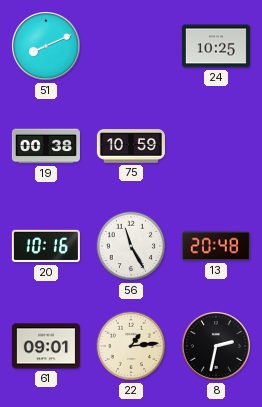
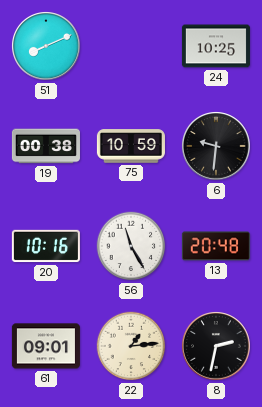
6: none -> 9:31 (217, 147)
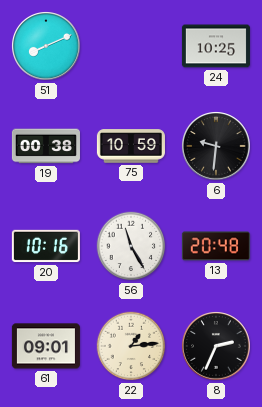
8: 2:32 -> 2:34 (217, 347)
